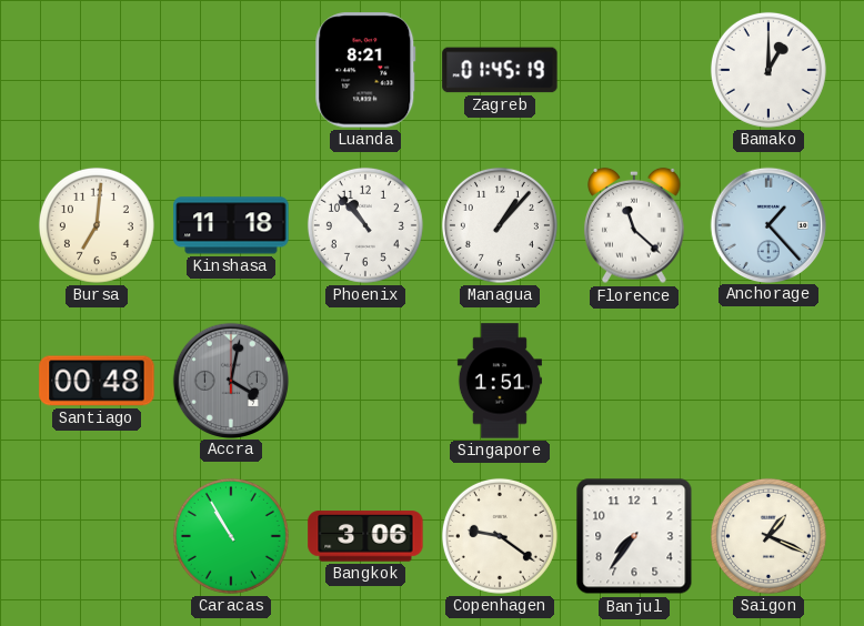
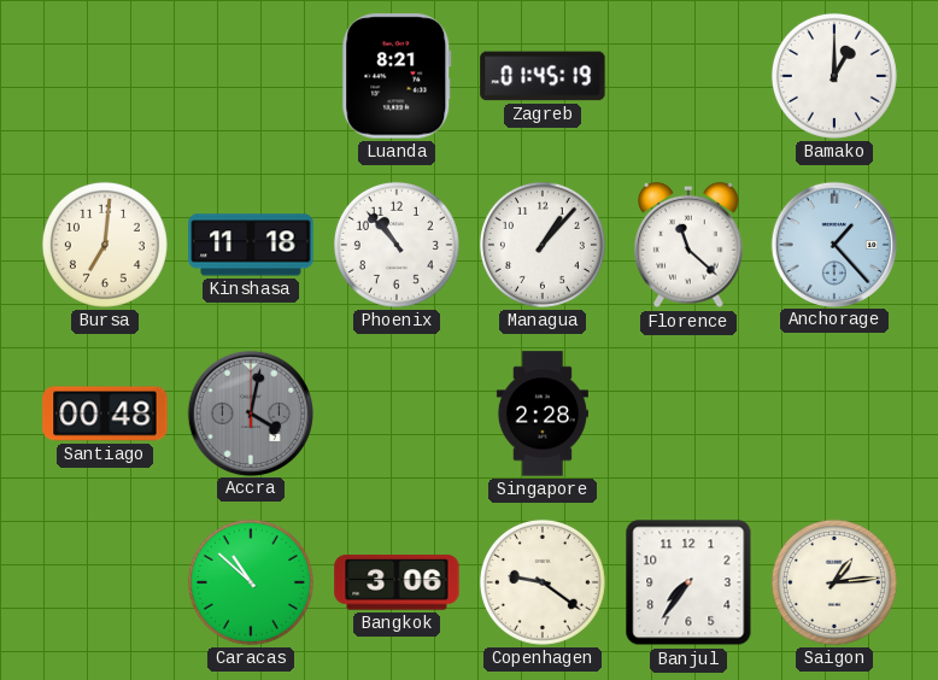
Singapore: 1:51 -> 2:28 (543, 414)
Caracas: 10:55 -> 10:52 (251, 582)
Saigon: 1:19 -> 1:14 (834, 582)
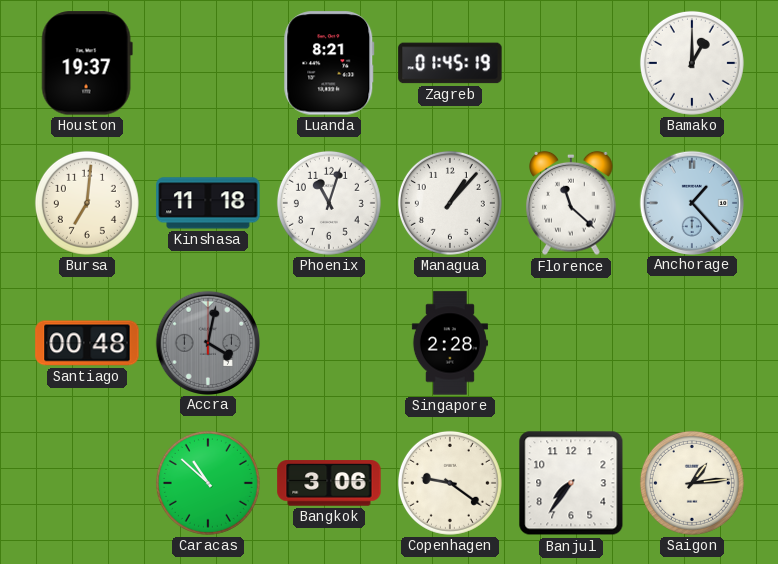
Houston: none -> 19:37 (87, 63)
Phoenix: 10:53 -> 11:03 (329, 203)
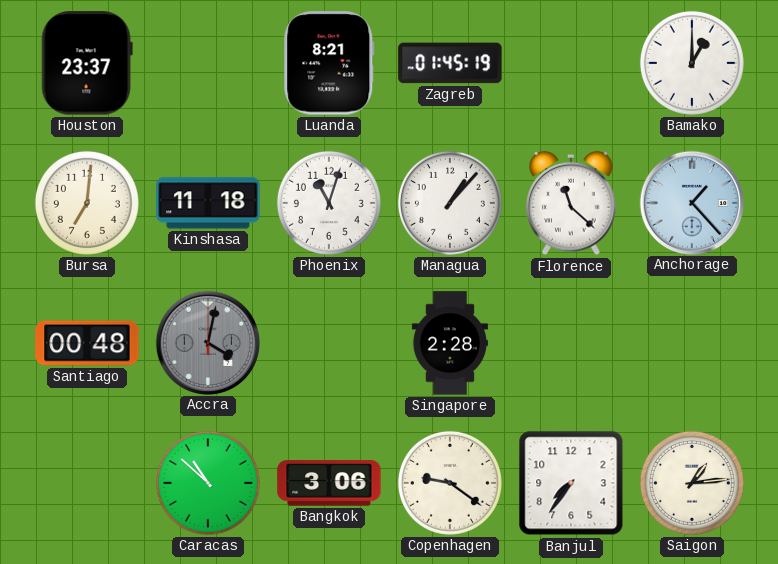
Houston: 19:37 -> 23:37 (87, 63)
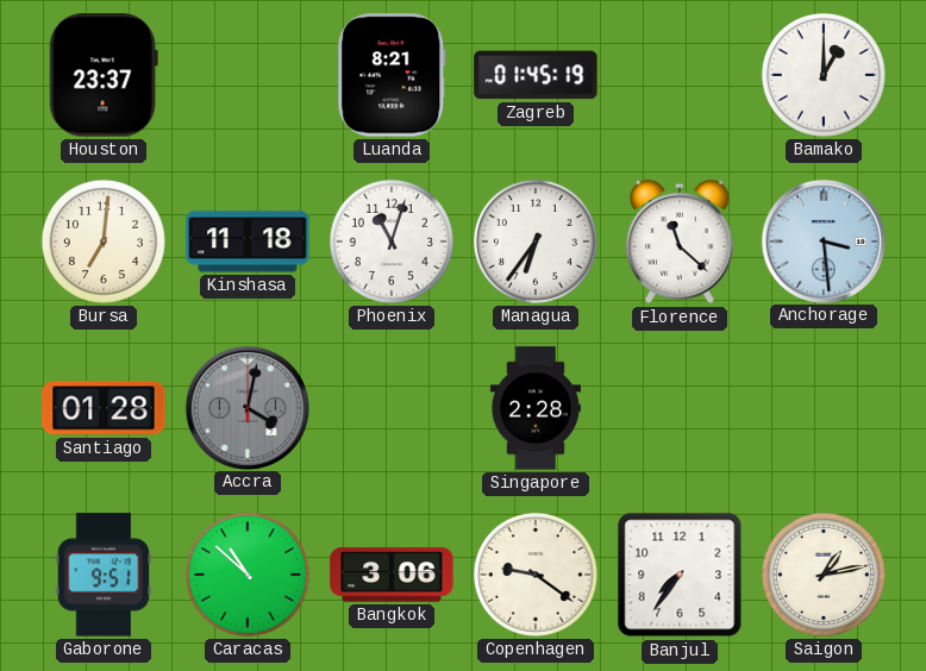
Managua: 1:07 -> 6:36 (536, 242)
Anchorage: 1:23 -> 3:29 (822, 240)
Santiago: 00:48 -> 01:28 (104, 408)
Gaborone: none -> 9:51 (104, 575)
Saigon: 1:14 -> 1:13 (824, 575)
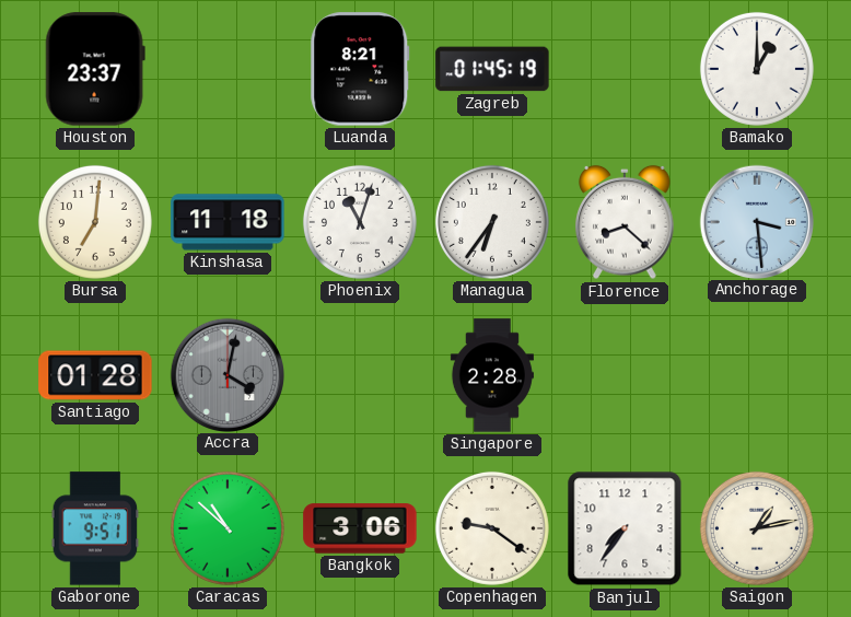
Florence: 11:22 -> 8:22 (625, 222)
